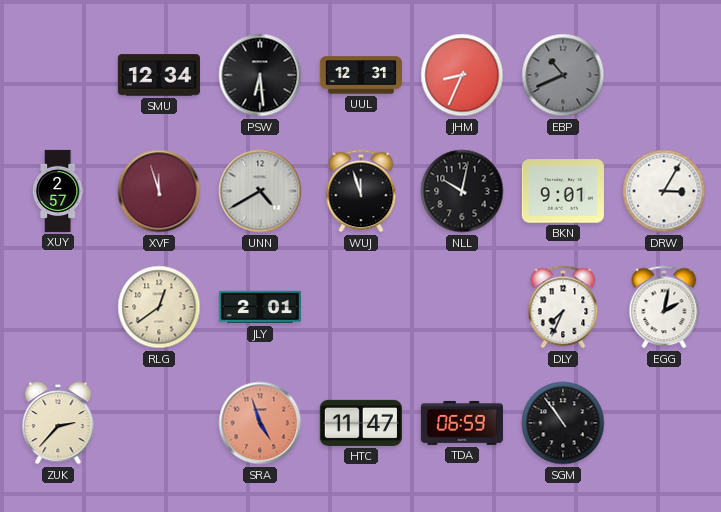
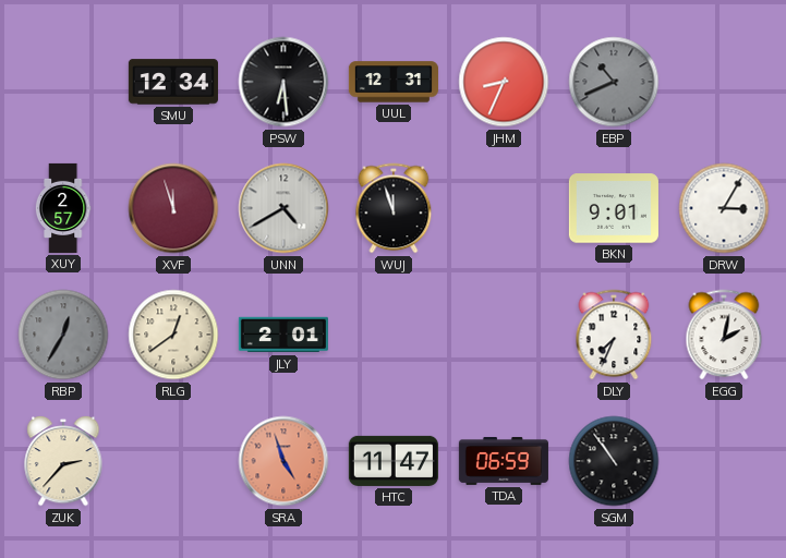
NLL: 10:02 -> none (462, 191)
RBP: none -> 12:35 (63, 335)
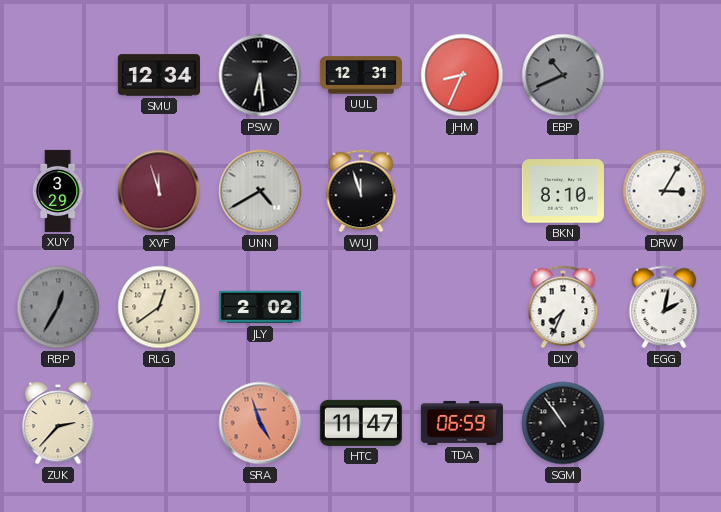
XUY: 2:57 -> 3:29 (58, 191)
BKN: 9:01 -> 8:10 (563, 191)
JLY: 2:01 -> 2:02 (260, 307)
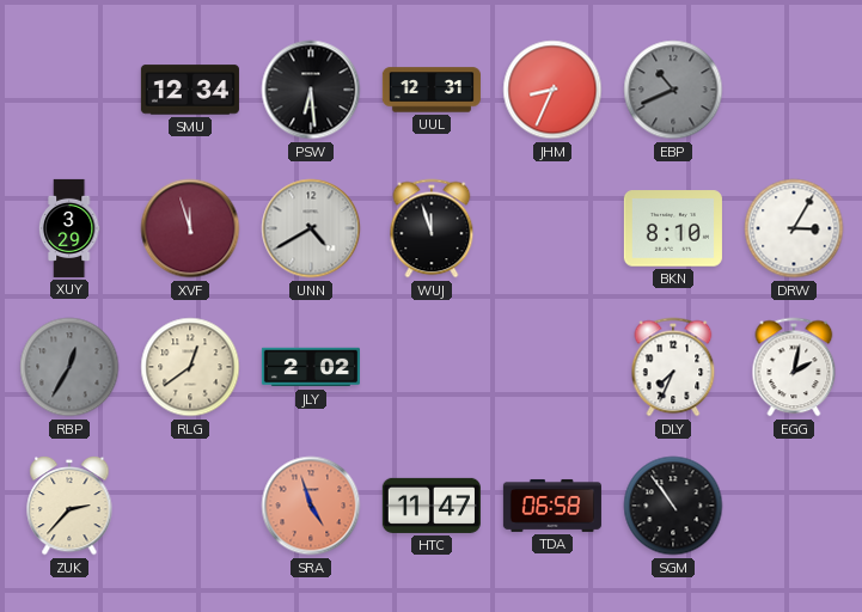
TDA: 06:59 -> 06:58 (552, 506)
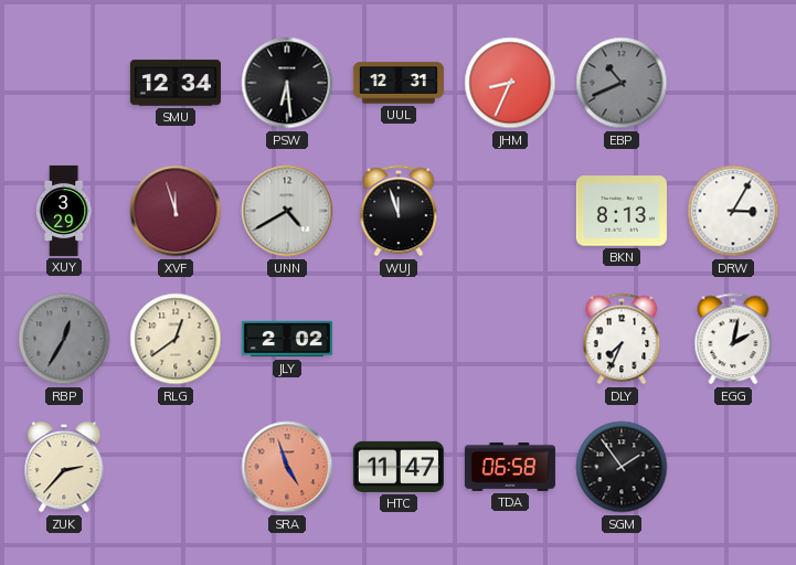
BKN: 8:10 -> 8:13 (622, 211)
SGM: 10:54 -> 1:54 (622, 467)
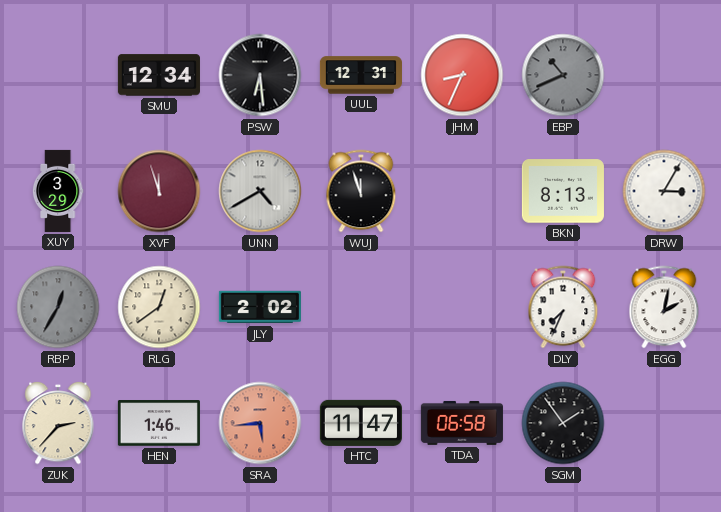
HEN: none -> 1:46 (159, 423)
SRA: 4:57 -> 5:44 (260, 423)
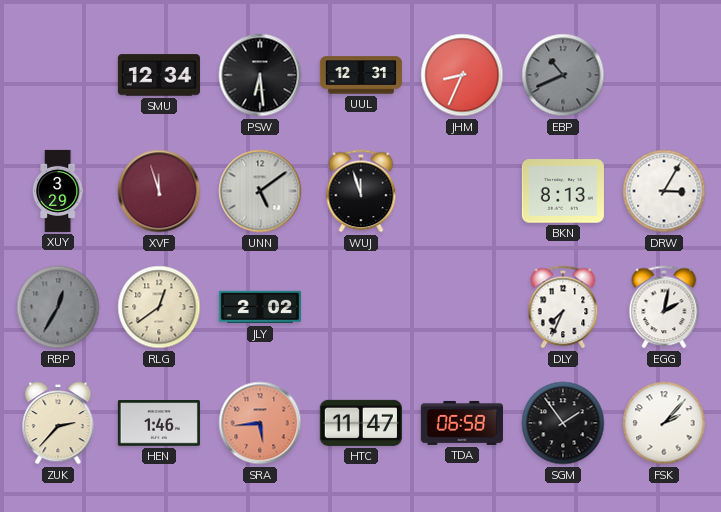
UNN: 4:40 -> 5:09 (260, 191)
FSK: none -> 2:07 (664, 423)
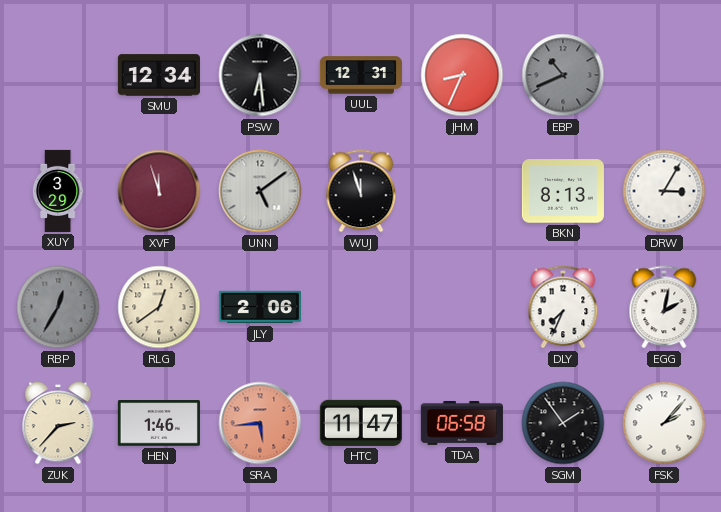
JLY: 2:02 -> 2:06 (260, 307)
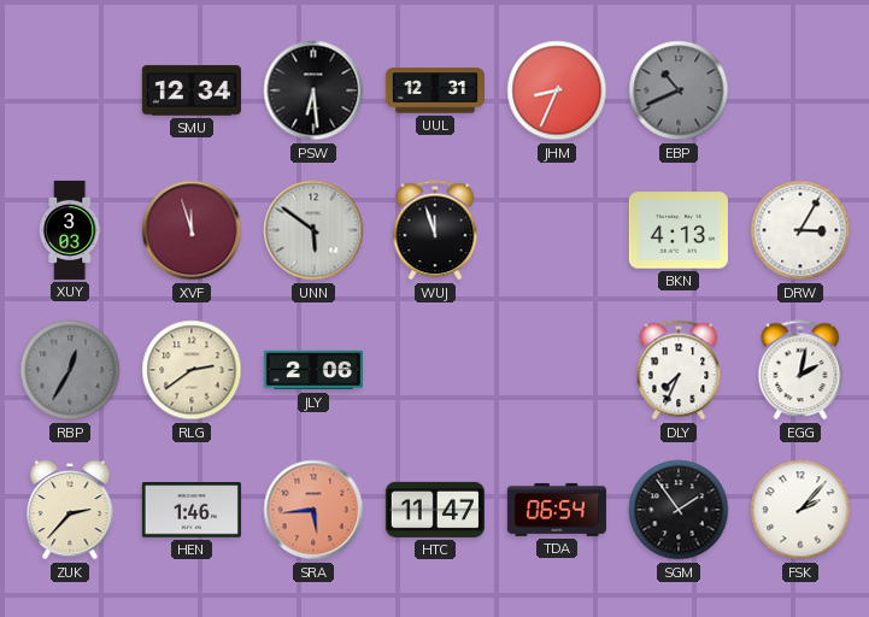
XUY: 3:29 -> 3:03 (70, 230)
UNN: 5:09 -> 5:51 (313, 230)
BKN: 8:13 -> 4:13 (679, 230)
RLG: 12:39 -> 2:39 (192, 370)
TDA: 06:58 -> 06:54 (557, 510)
